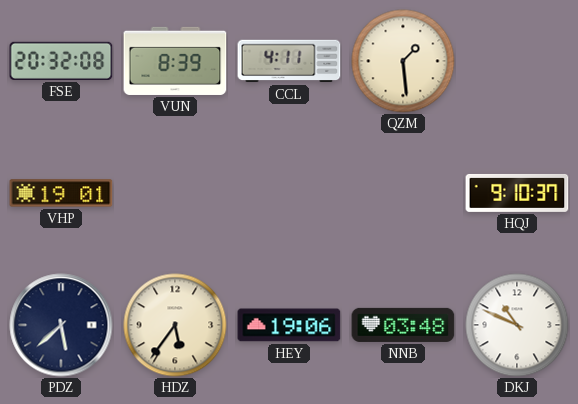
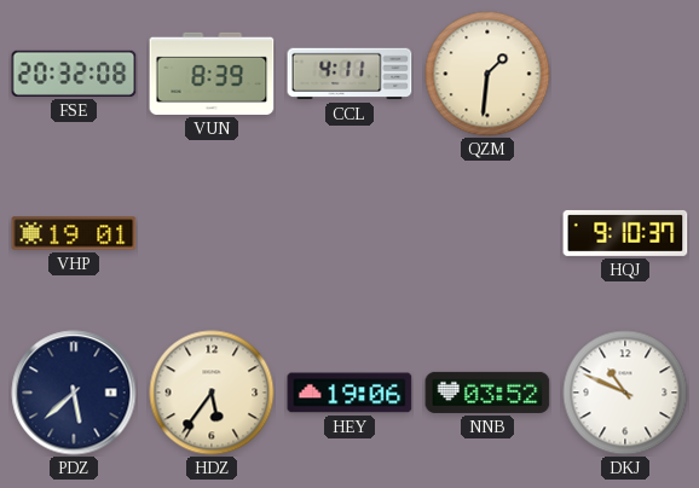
QZM: 1:29 -> 1:31 (487, 74)
NNB: 03:48 -> 03:52 (487, 393)
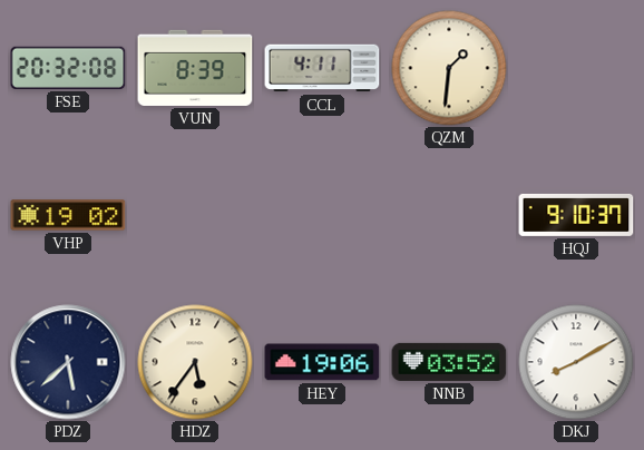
VHP: 19:01 -> 19:02 (68, 215)
DKJ: 10:49 -> 8:10 (576, 362)
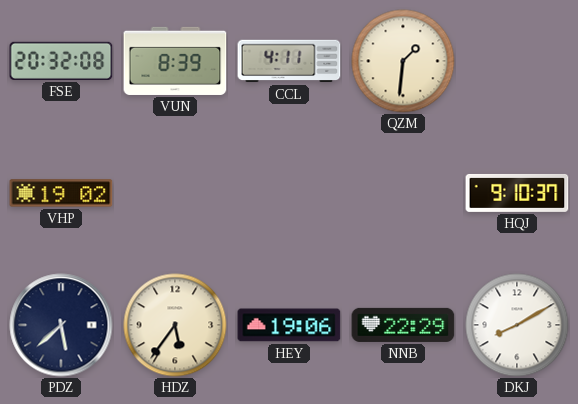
NNB: 03:52 -> 22:29 (403, 325)
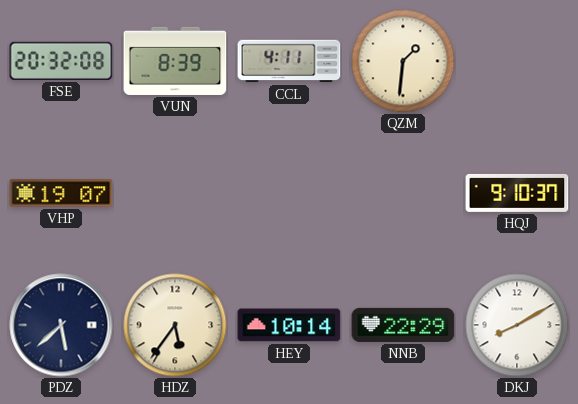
VHP: 19:02 -> 19:07 (61, 193)
HEY: 19:06 -> 10:14 (289, 325)
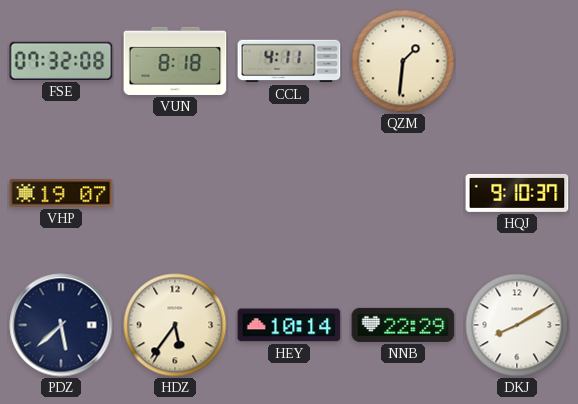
FSE: 20:32 -> 07:32 (61, 61)
VUN: 8:39 -> 8:18 (175, 61)
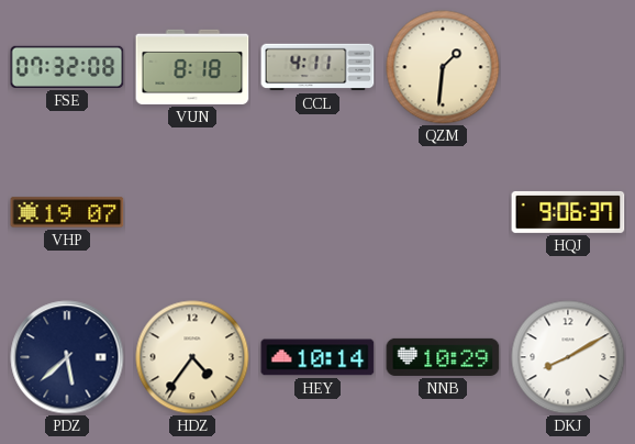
HQJ: 9:10 -> 9:06 (568, 212)
HDZ: 5:36 -> 4:36 (192, 357)
NNB: 22:29 -> 10:29 (443, 357)
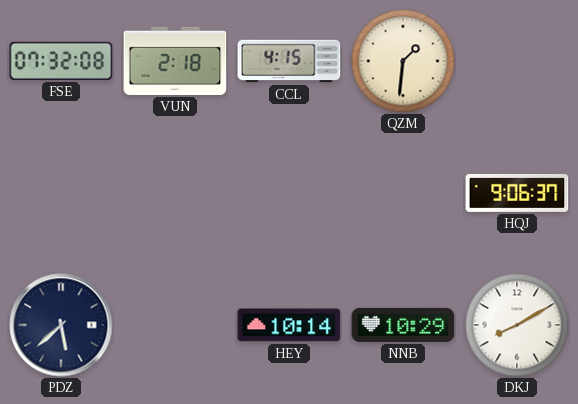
VUN: 8:18 -> 2:18 (175, 61)
CCL: 4:11 -> 4:15 (289, 61)
VHP: 19:07 -> none (67, 212)
HDZ: 4:36 -> none (192, 357)
